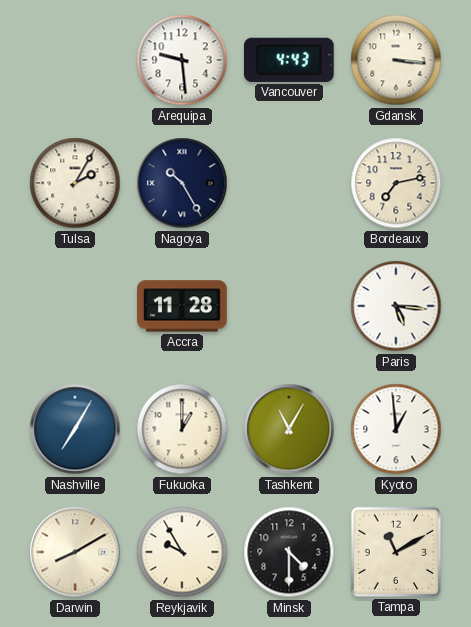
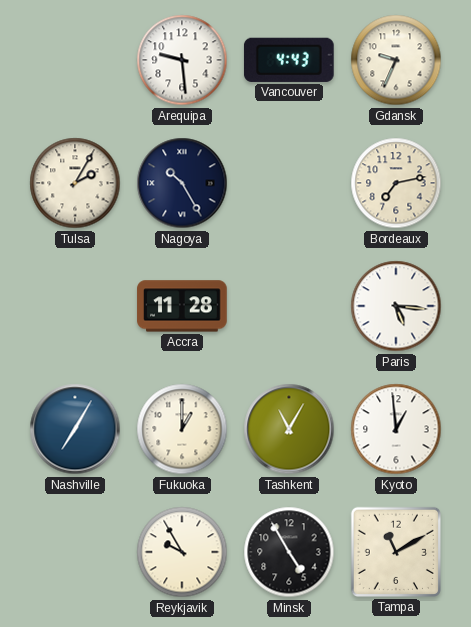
Gdansk: 3:16 -> 9:34 (396, 60)
Darwin: 8:10 -> none (75, 552)
Minsk: 4:30 -> 4:55 (289, 552)
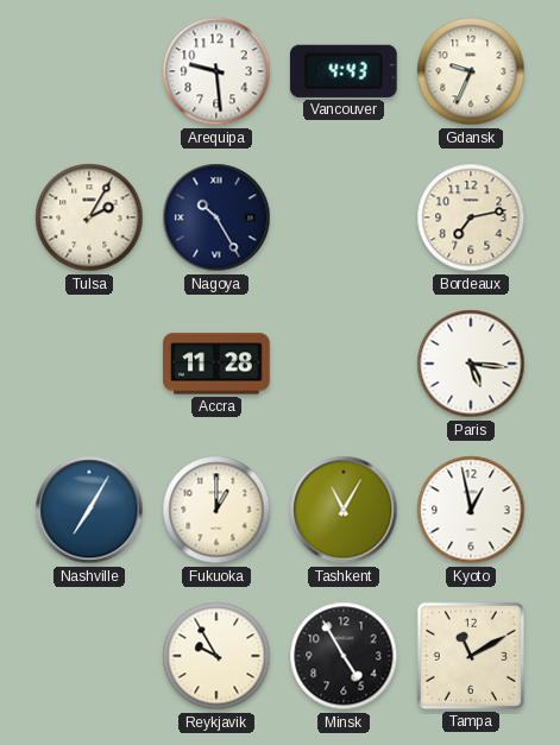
Kyoto: 12:59 -> 12:58 (471, 510)
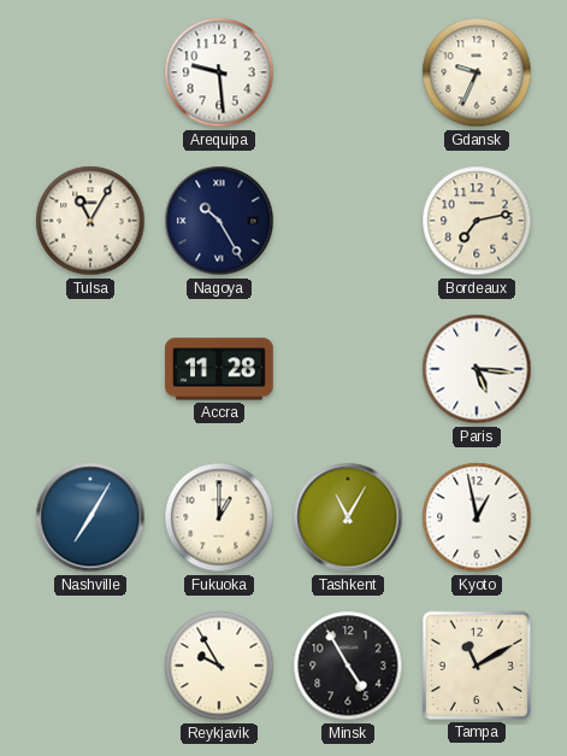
Vancouver: 4:43 -> none (344, 71)
Tulsa: 2:05 -> 11:05 (90, 221)
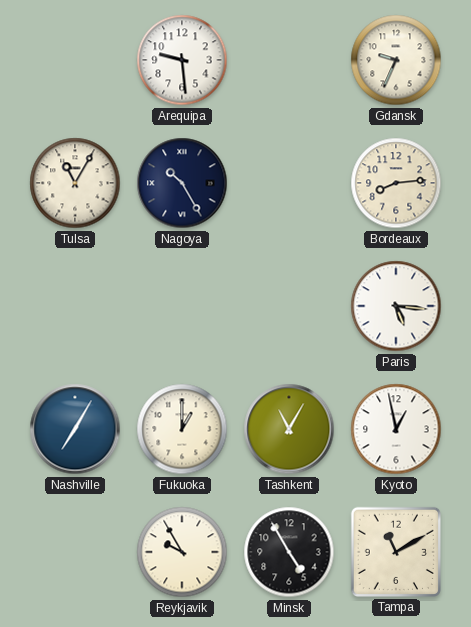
Bordeaux: 7:13 -> 8:14 (396, 183)
Accra: 11:28 -> none (219, 369)
